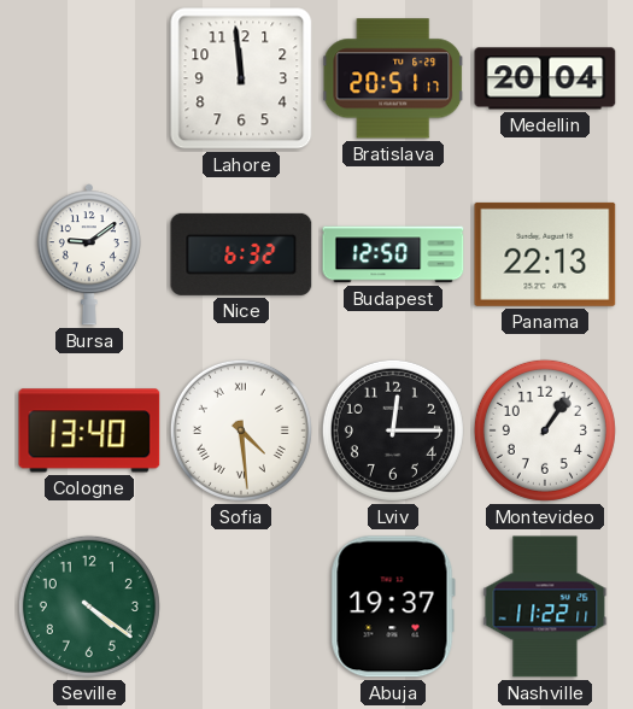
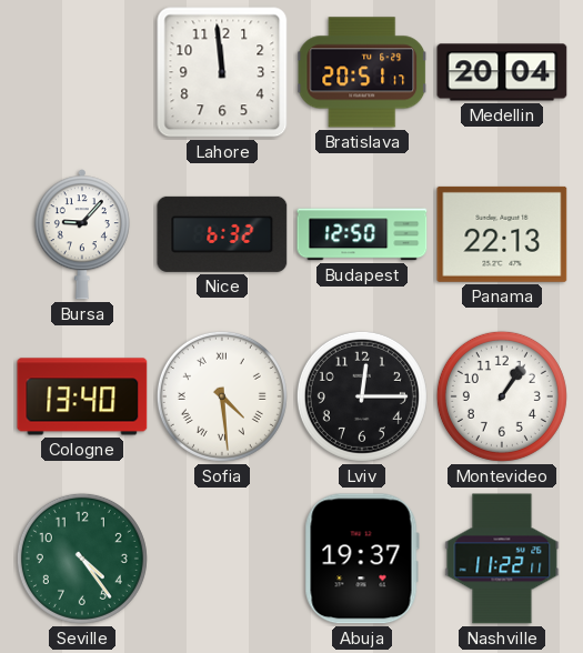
Bursa: 9:09 -> 9:07 (82, 234)
Seville: 4:21 -> 4:24 (82, 559)
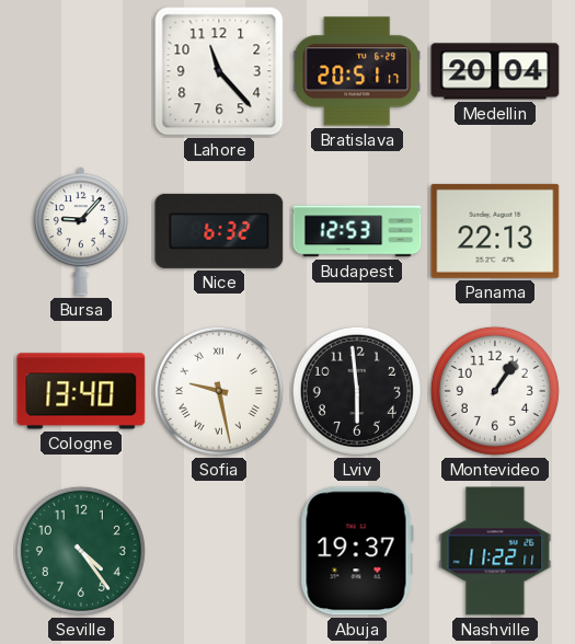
Lahore: 11:59 -> 11:23 (219, 71)
Budapest: 12:50 -> 12:53 (357, 231)
Sofia: 4:29 -> 9:28 (219, 391)
Lviv: 12:15 -> 5:59 (357, 391)
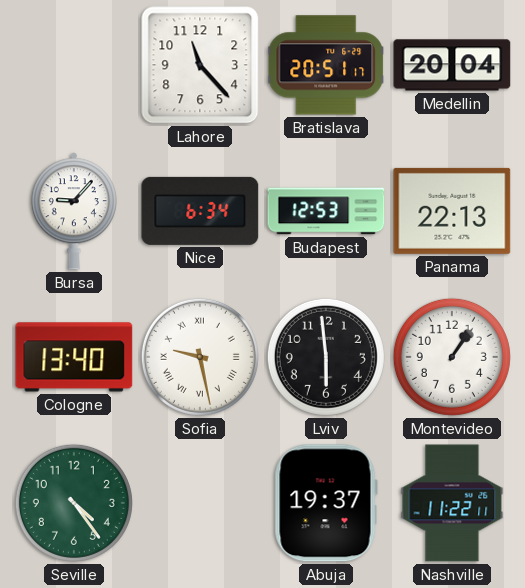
Nice: 6:32 -> 6:34 (200, 211)
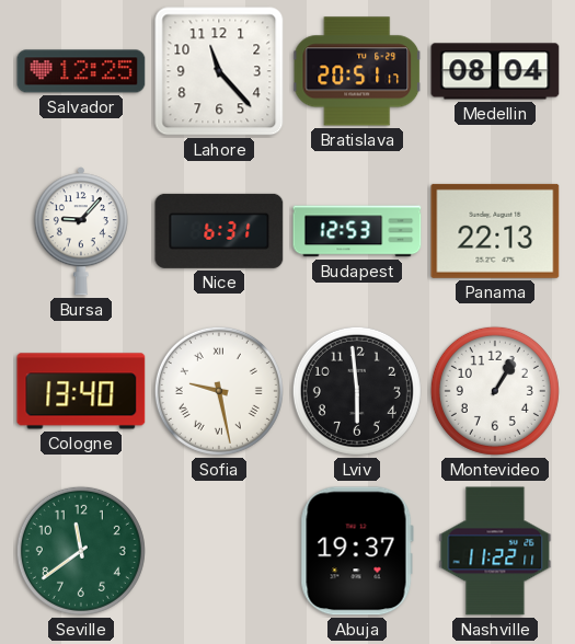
Salvador: none -> 12:25 (81, 71)
Medellin: 20:04 -> 08:04 (495, 71)
Nice: 6:34 -> 6:31 (219, 231)
Montevideo: 1:06 -> 1:05 (495, 391)
Seville: 4:24 -> 11:39 (81, 551)
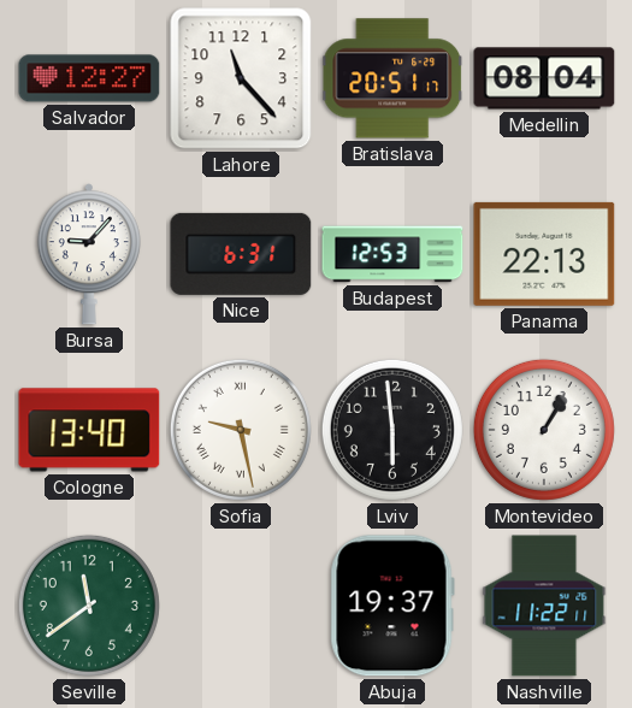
Salvador: 12:25 -> 12:27 (89, 78)
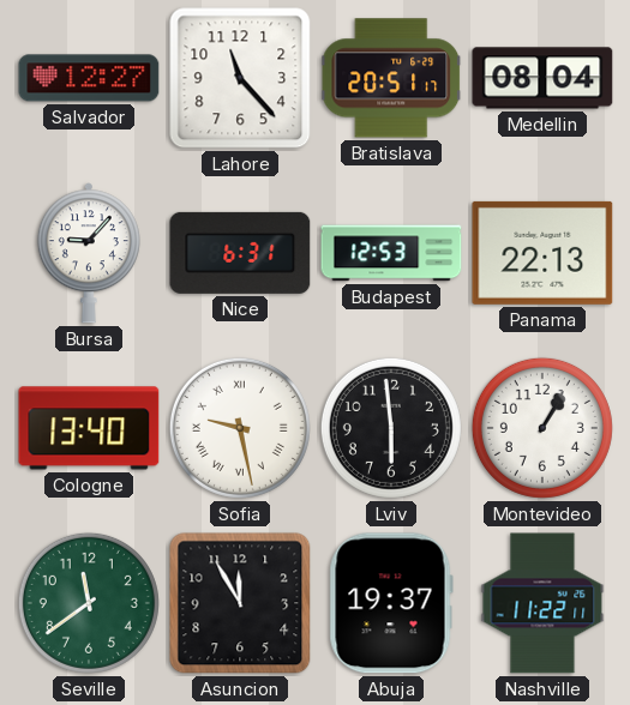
Asuncion: none -> 11:55 (240, 603)
